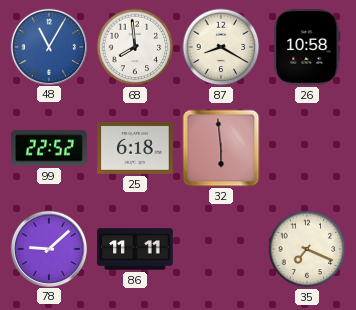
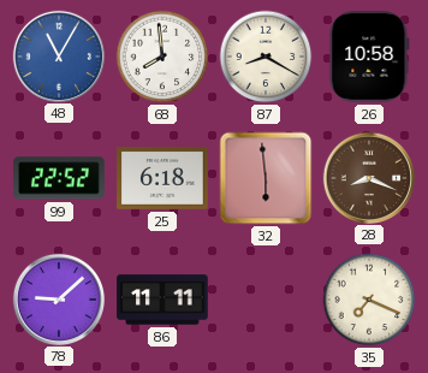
28: none -> 8:19 (368, 177)
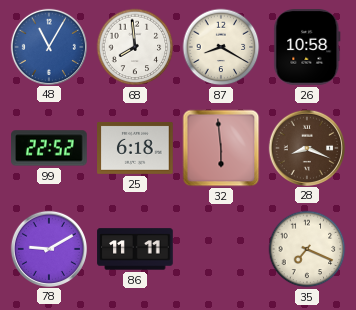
78: 9:08 -> 9:10 (48, 248)
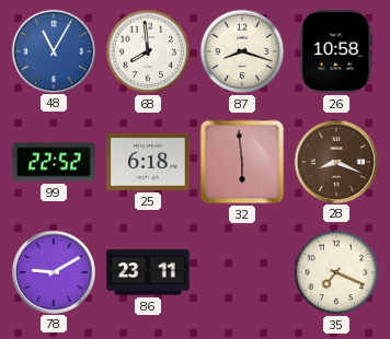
87: 8:20 -> 8:18 (242, 51)
86: 11:11 -> 23:11 (148, 272)
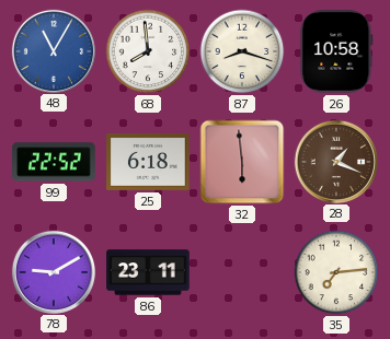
28: 8:19 -> 1:19 (335, 161)
35: 7:19 -> 7:14 (336, 272)
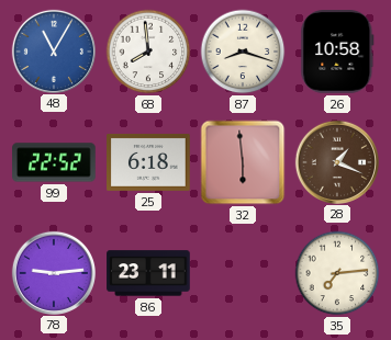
78: 9:10 -> 9:14 (53, 272)
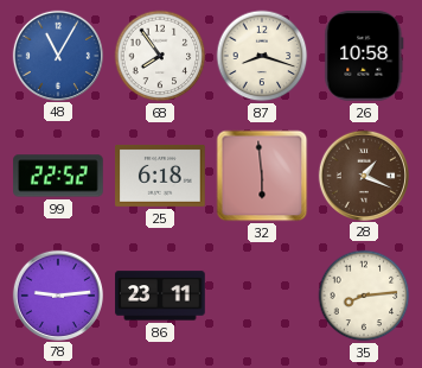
68: 7:59 -> 7:54 (160, 56)
35: 7:14 -> 8:14 (364, 296)
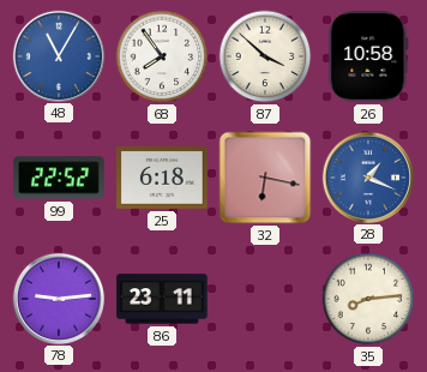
87: 8:18 -> 3:52 (265, 56)
32: 5:59 -> 6:17 (265, 178)
28 dial: brown -> blue (367, 176)
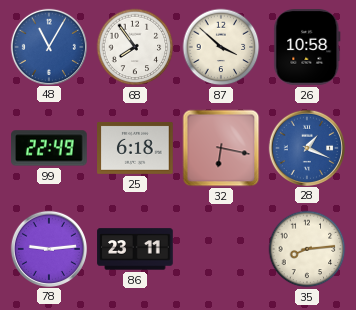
99: 22:52 -> 22:49 (49, 148)
